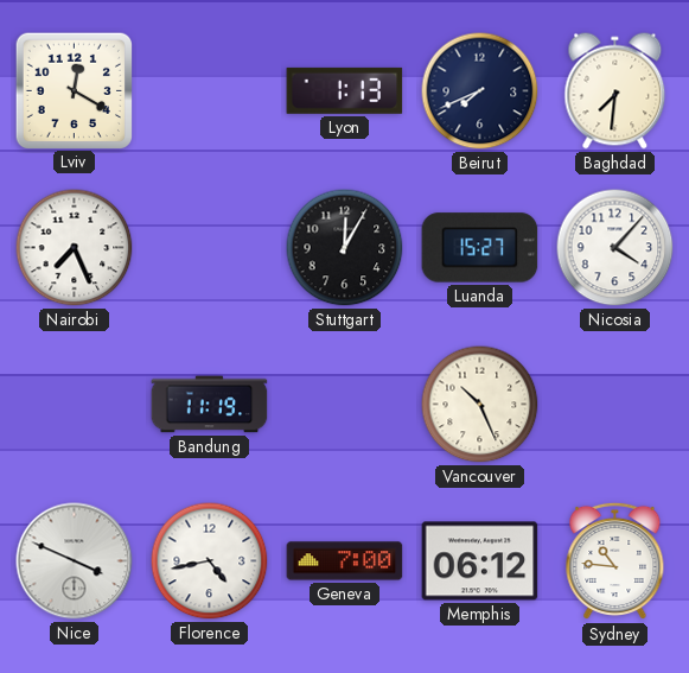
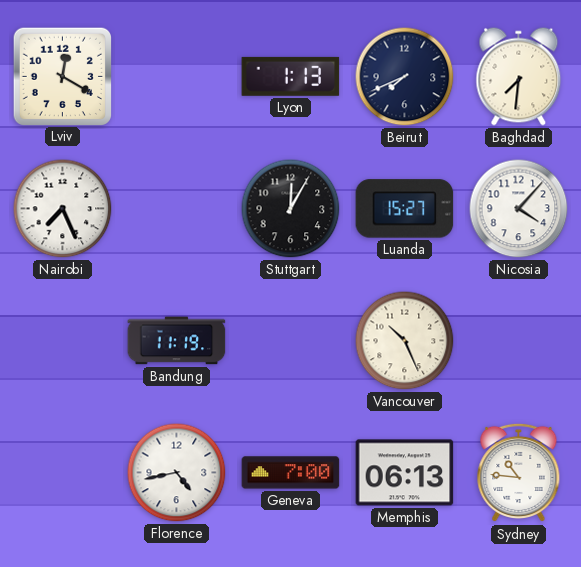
Nice: 3:49 -> none (75, 561)
Memphis: 06:12 -> 06:13 (405, 473)
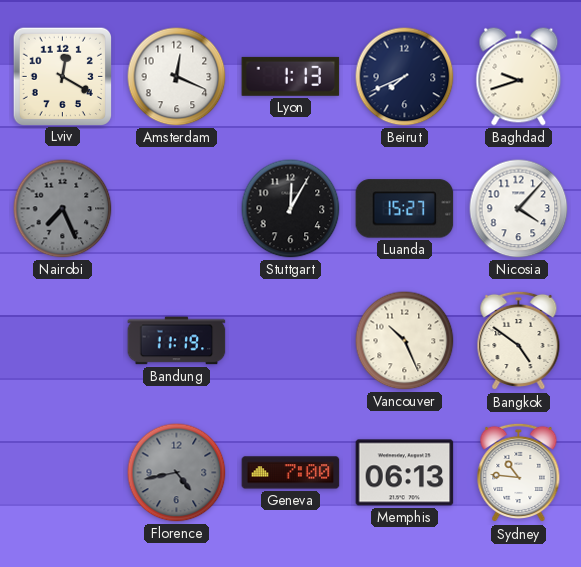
Amsterdam: none -> 12:19 (177, 77)
Baghdad: 7:31 -> 9:42 (519, 77)
Nairobi dial: white -> grey (63, 209)
Bangkok: none -> 4:51 (519, 341)
Florence dial: white -> grey (177, 473)
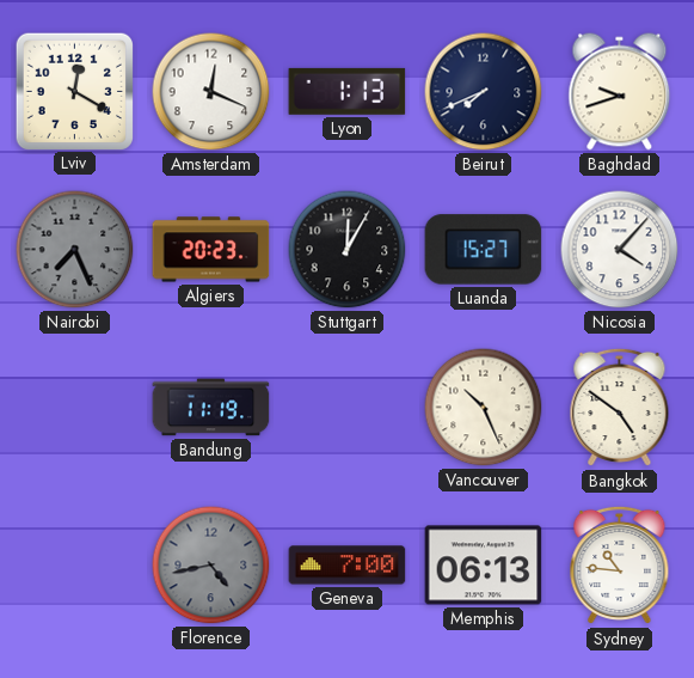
Algiers: none -> 20:23 (211, 250)
